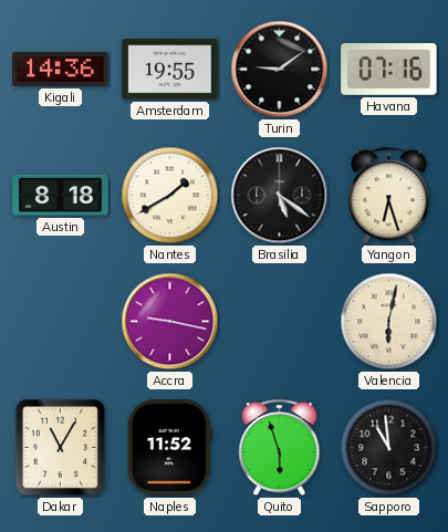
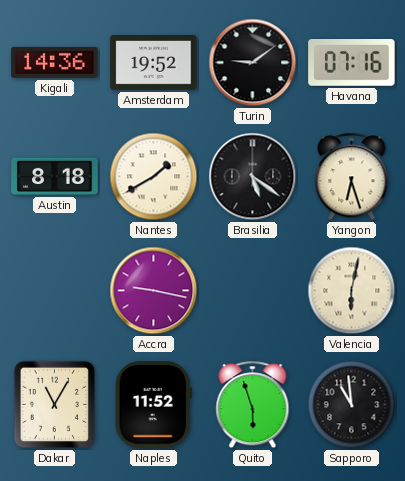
Amsterdam: 19:55 -> 19:52 (154, 63)
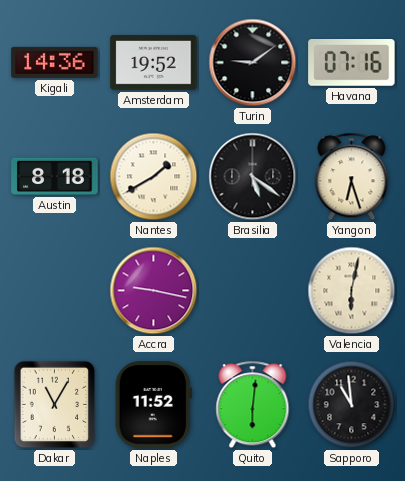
Quito: 5:57 -> 6:01 (253, 405)
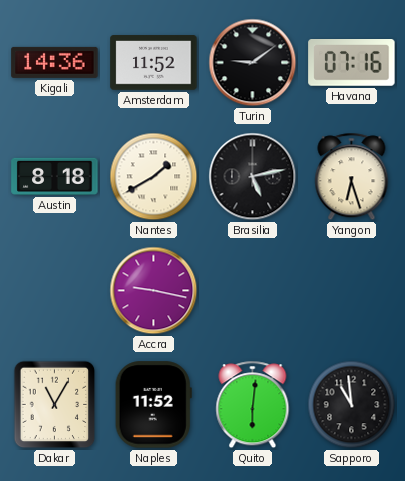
Amsterdam: 19:52 -> 11:52 (154, 63)
Brasilia: 5:21 -> 5:13 (253, 177)
Valencia: 6:02 -> none (352, 291)
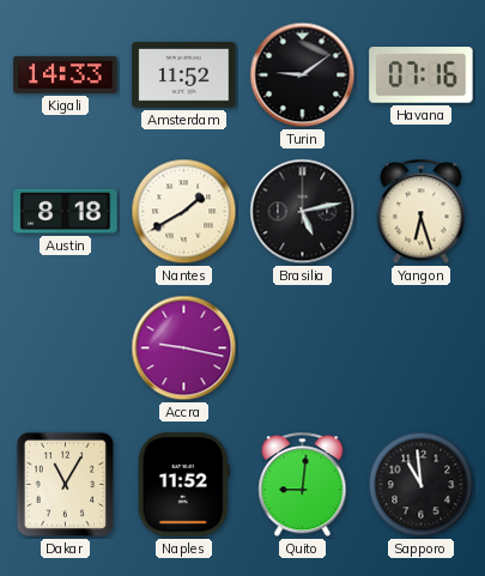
Kigali: 14:36 -> 14:33 (66, 74)
Quito: 6:01 -> 9:01 (303, 485)
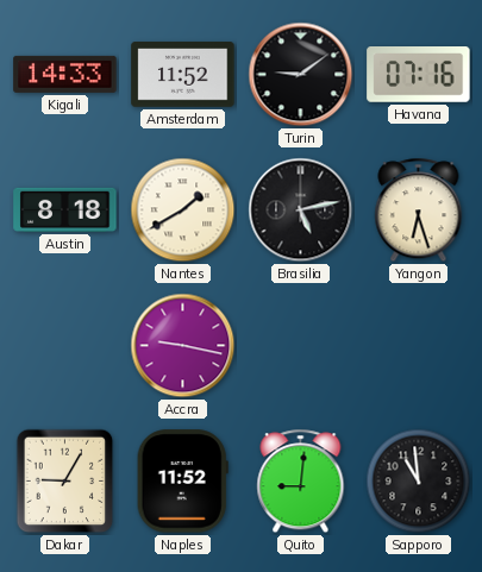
Dakar: 11:05 -> 9:05 (65, 482)
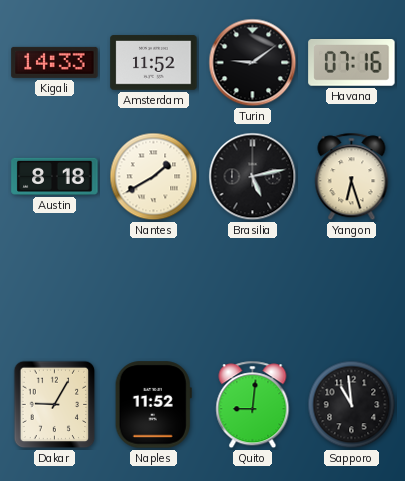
Accra: 9:17 -> none (183, 346)
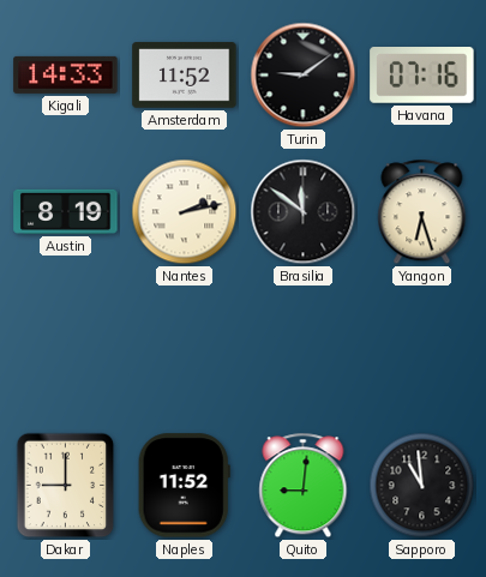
Austin: 8:18 -> 8:19 (66, 211)
Nantes: 1:40 -> 2:13 (185, 212)
Brasilia: 5:13 -> 11:51 (304, 212)
Dakar: 9:05 -> 9:00 (66, 486)
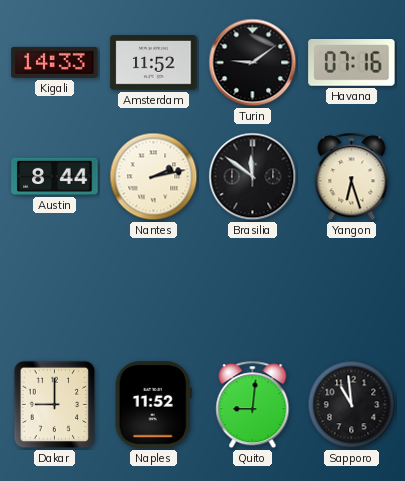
Austin: 8:19 -> 8:44 (55, 176)
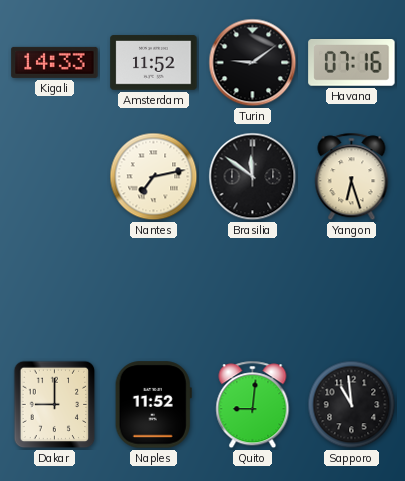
Austin: 8:44 -> none (55, 176)
Nantes: 2:13 -> 7:13 (154, 177)
